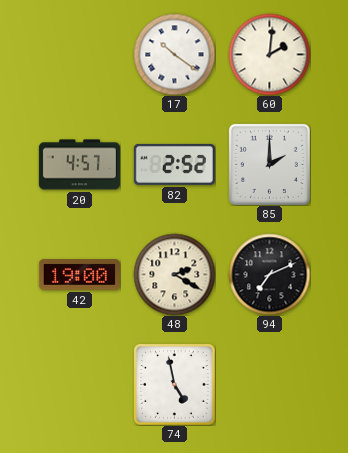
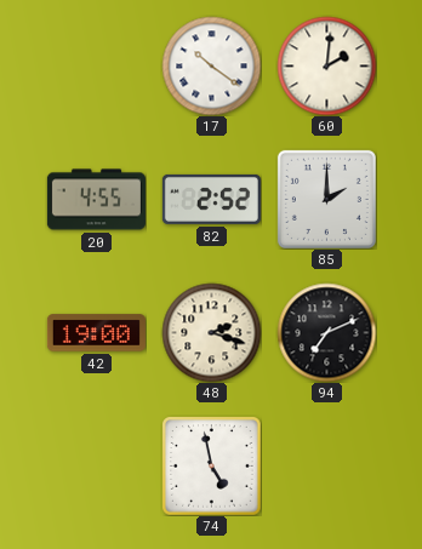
20: 4:57 -> 4:55 (96, 200)
48: 2:20 -> 2:18 (211, 332)
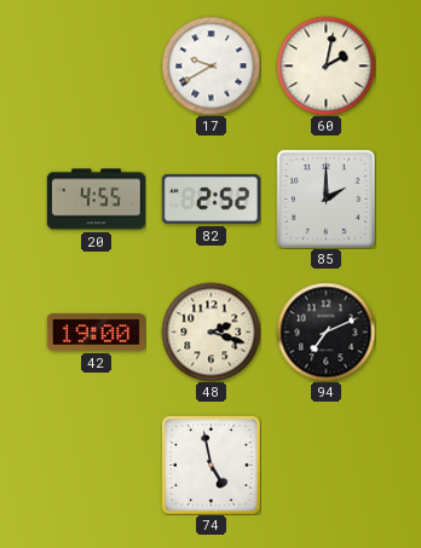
17: 10:21 -> 9:40 (211, 65)
60: 2:01 -> 2:02 (325, 65)
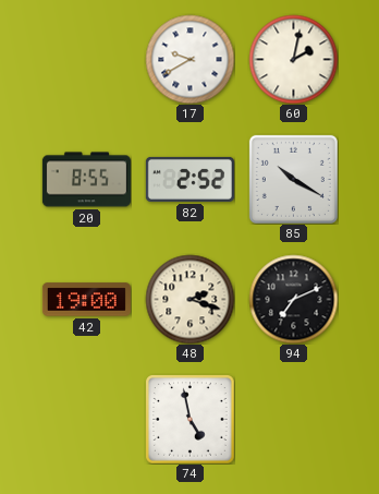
20: 4:55 -> 8:55 (86, 180)
85: 2:00 -> 10:20 (293, 179)
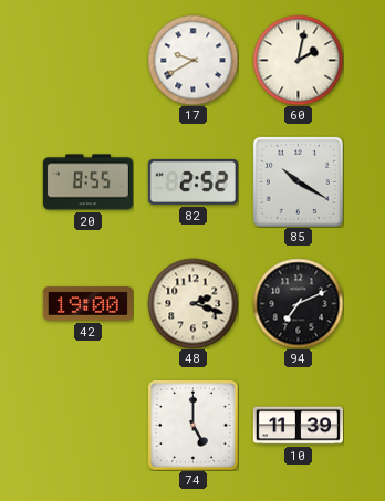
74: 4:58 -> 5:00 (194, 426)
10: none -> 11:39 (298, 426)
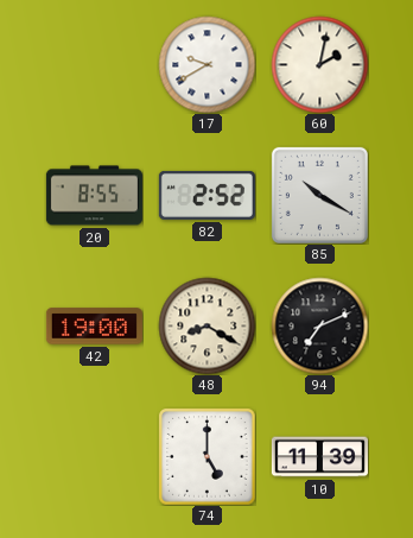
48: 2:18 -> 8:20 (206, 325)
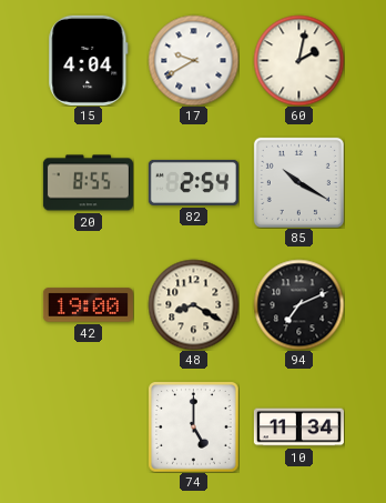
15: none -> 4:04 (89, 60)
82: 2:52 -> 2:54 (193, 182)
10: 11:39 -> 11:34 (298, 427)
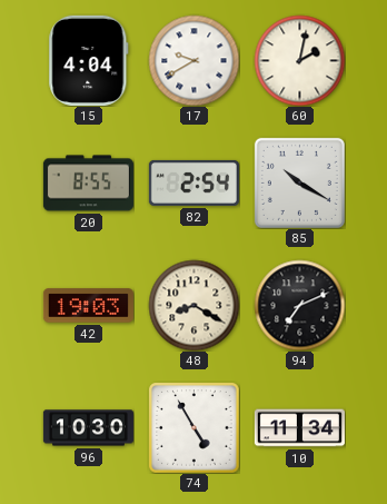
42: 19:00 -> 19:03 (88, 306)
96: none -> 10:30 (88, 428)
74: 5:00 -> 4:55 (195, 428)
